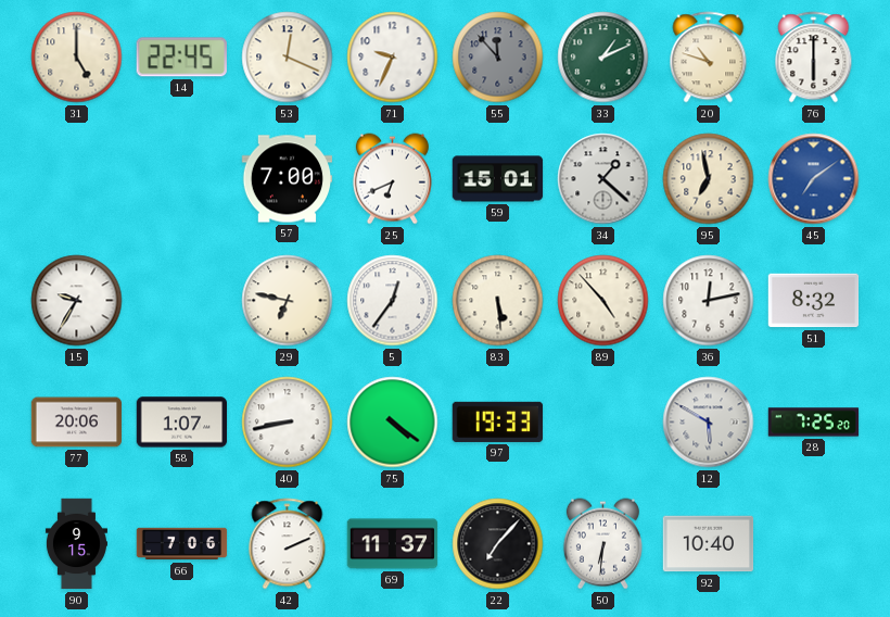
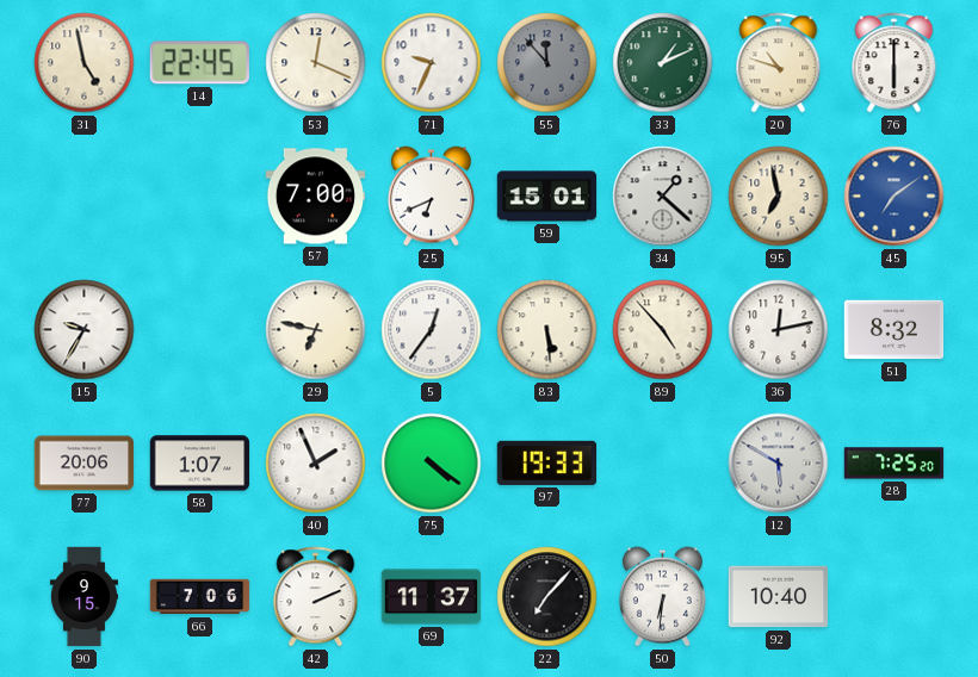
31: 5:00 -> 4:58 (85, 63)
40: 8:43 -> 1:56 (316, 464)
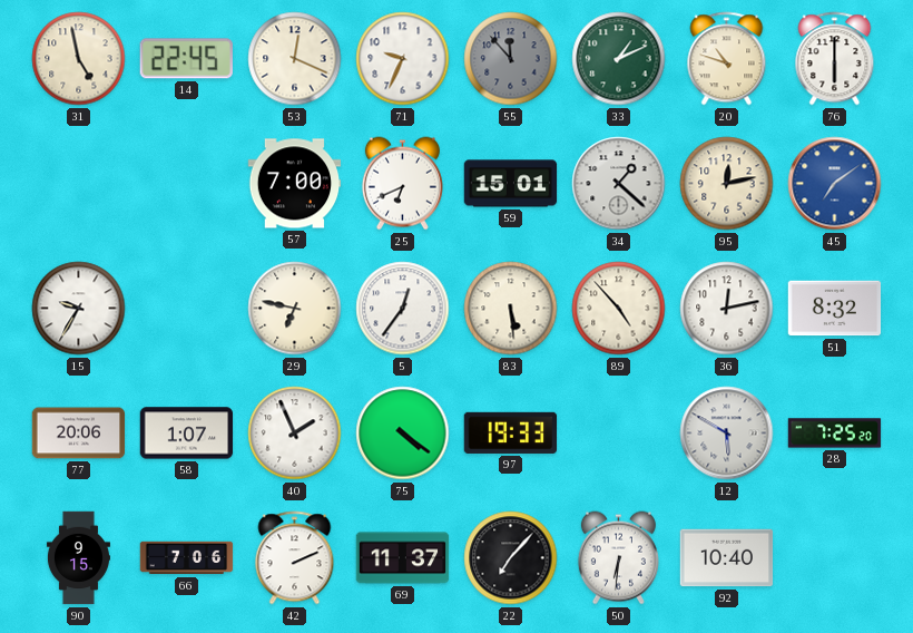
95: 6:58 -> 12:13 (727, 184)
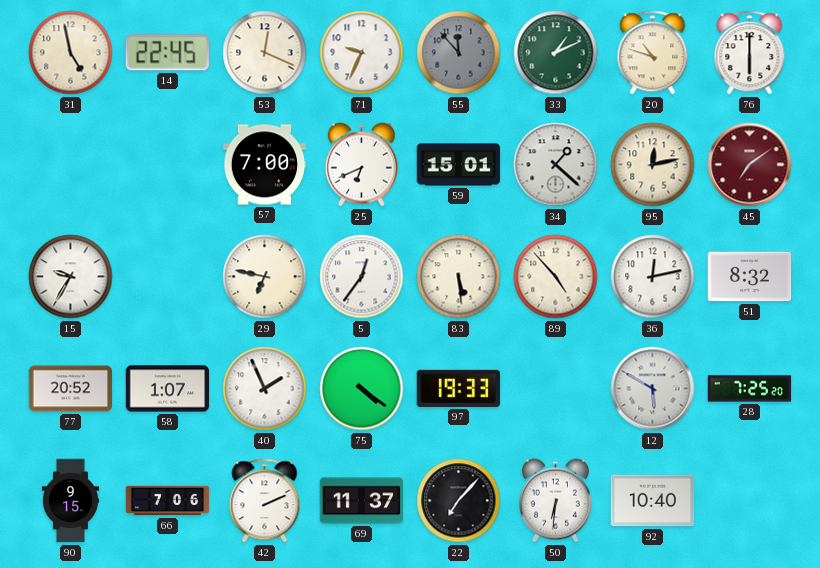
45 dial: blue -> burgundy (750, 165)
77: 20:06 -> 20:52 (71, 389)
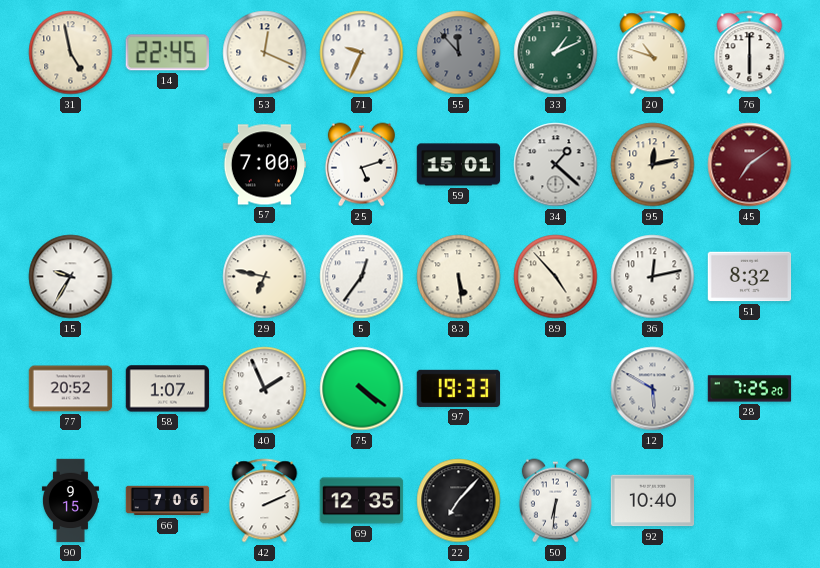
25: 6:41 -> 5:12 (361, 165)
69: 11:37 -> 12:35 (362, 501)
